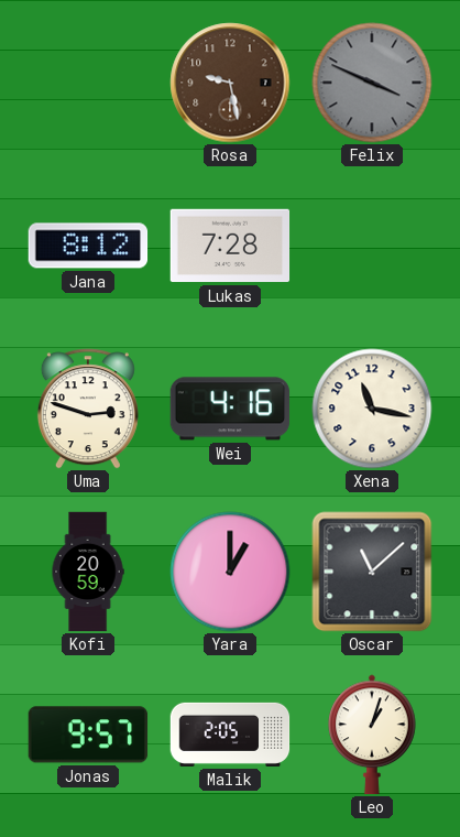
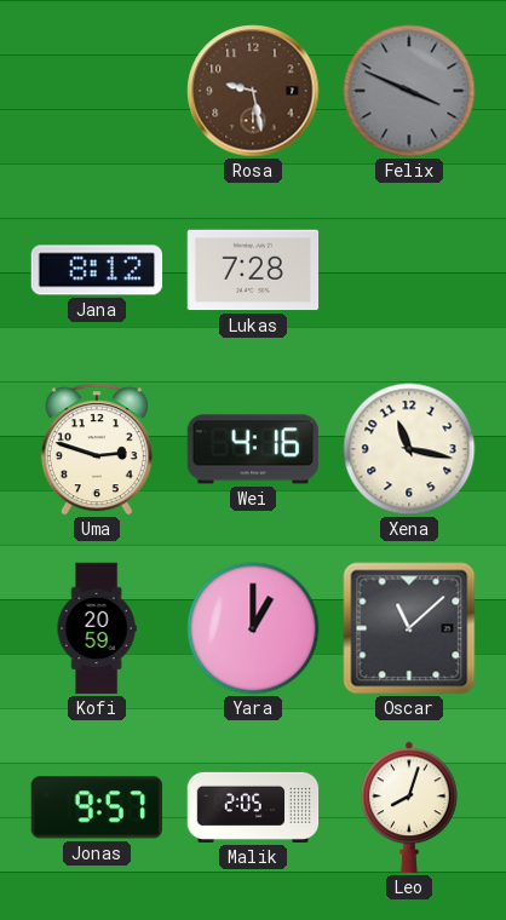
Leo: 1:03 -> 8:03 (409, 807)
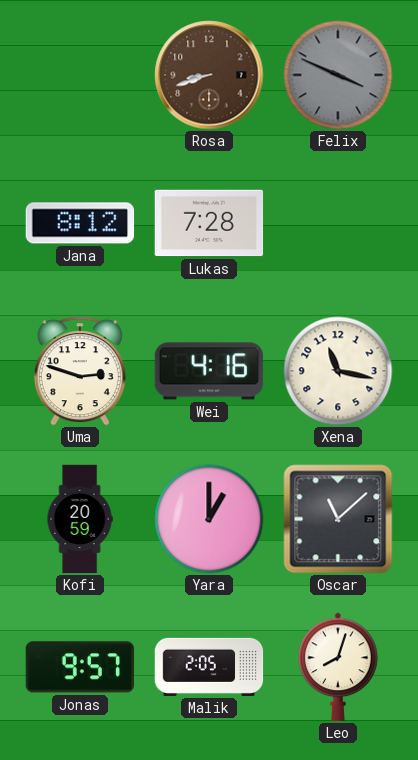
Rosa: 9:28 -> 8:42 (209, 75)
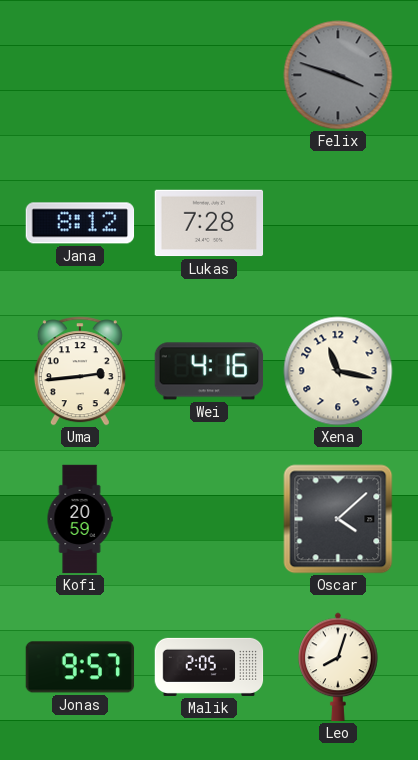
Rosa: 8:42 -> none (209, 75)
Felix: 3:49 -> 3:48 (338, 75)
Uma: 2:48 -> 2:44 (80, 371)
Yara: 1:00 -> none (209, 519)
Oscar: 11:08 -> 4:08 (338, 519)
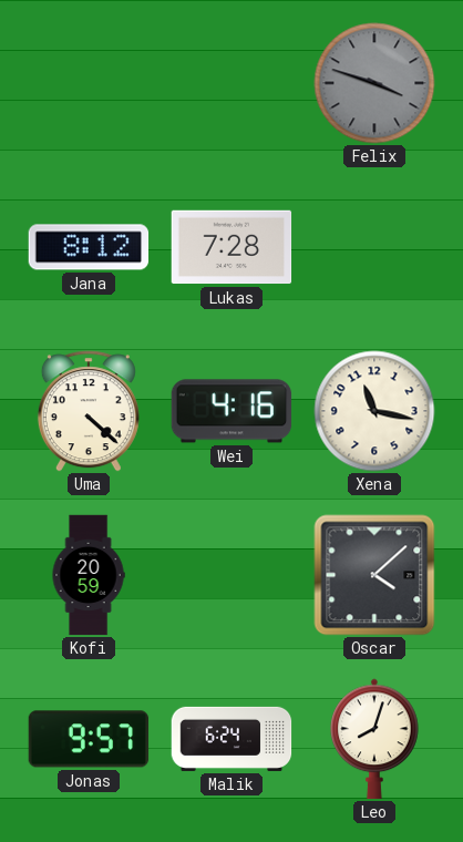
Uma: 2:44 -> 4:22 (89, 411)
Malik: 2:05 -> 6:24 (231, 739)
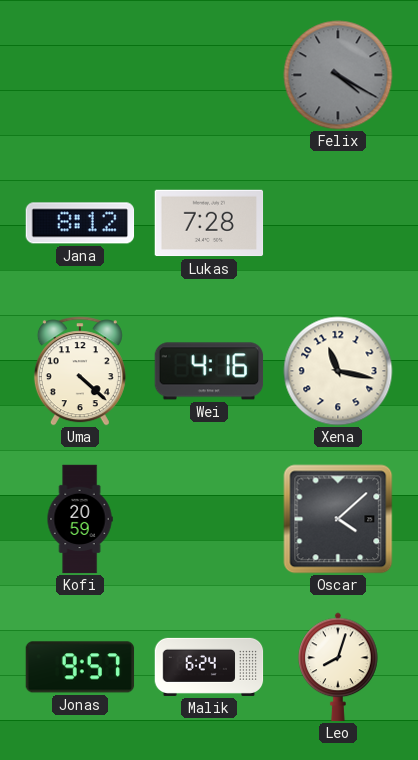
Felix: 3:48 -> 4:20 (338, 75)
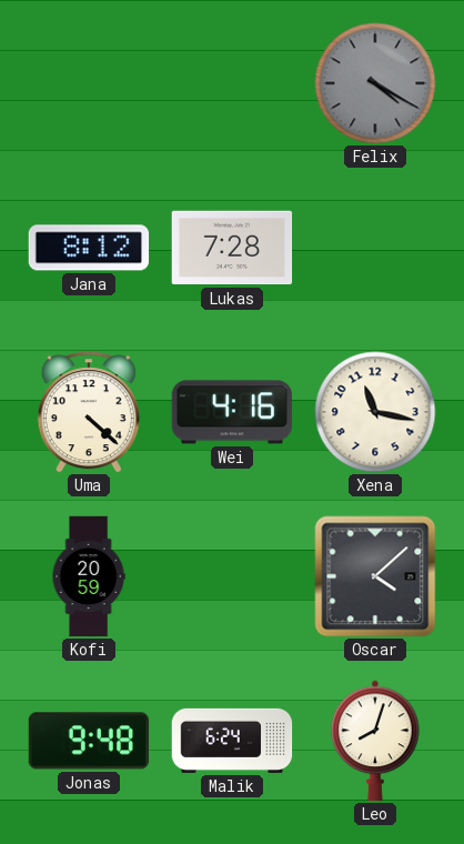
Jonas: 9:57 -> 9:48 (89, 741)
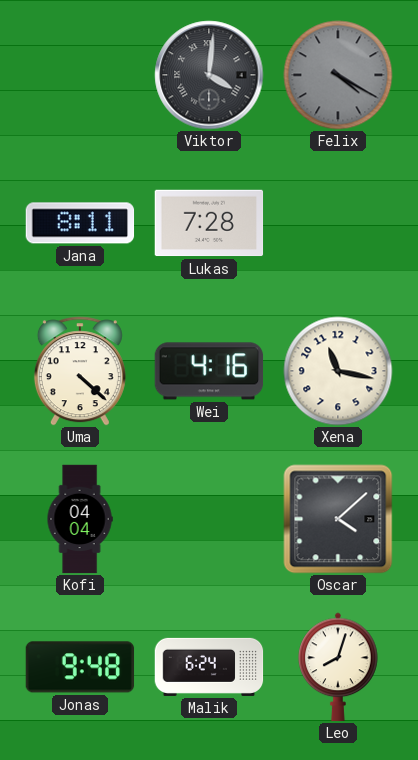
Viktor: none -> 4:01 (209, 75)
Jana: 8:12 -> 8:11 (80, 223)
Kofi: 20:59 -> 04:04 (80, 519)
